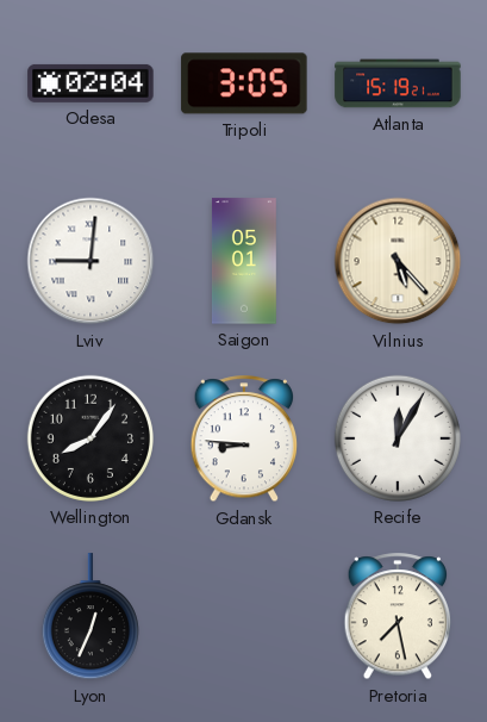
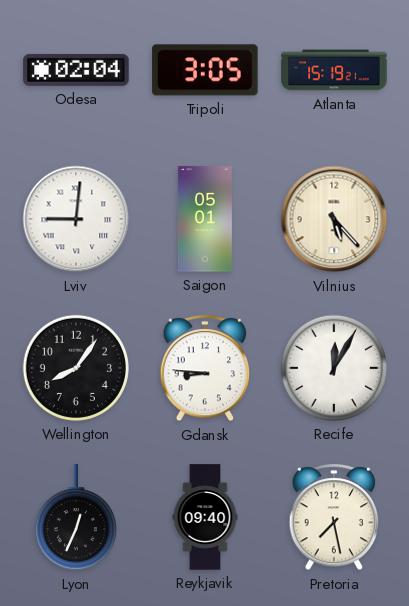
Reykjavik: none -> 09:40 (205, 517)
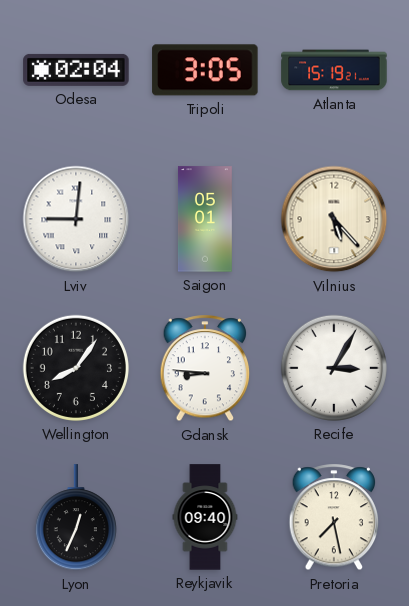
Recife: 12:05 -> 3:05 (334, 368)
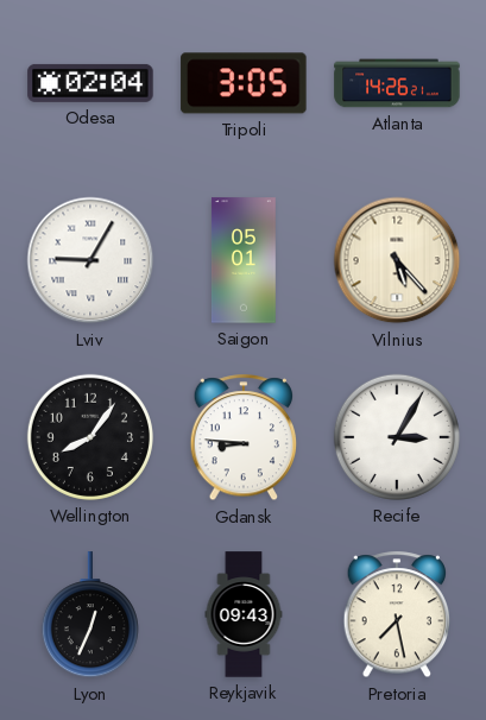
Atlanta: 15:19 -> 14:26 (397, 83)
Lviv: 9:01 -> 9:05 (90, 260)
Reykjavik: 09:40 -> 09:43 (244, 614)
